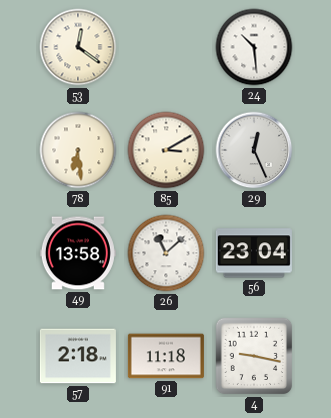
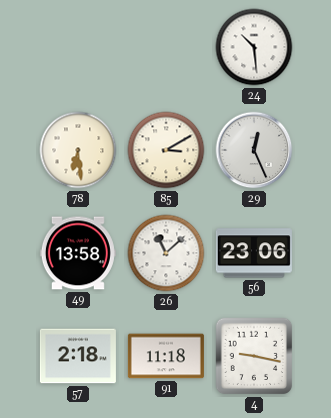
53: 12:21 -> none (78, 47)
56: 23:04 -> 23:06 (254, 253)
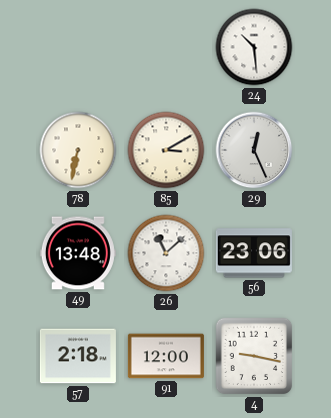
78: 6:29 -> 6:32 (78, 150)
49: 13:58 -> 13:48 (78, 253)
91: 11:18 -> 12:00 (166, 356)
